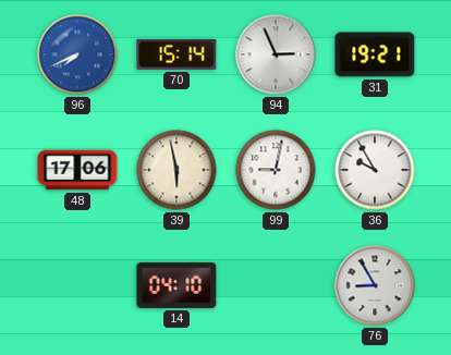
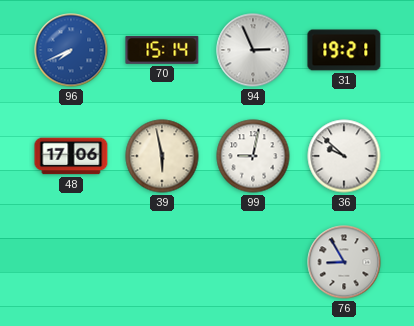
36: 9:55 -> 9:52 (344, 156)
14: 04:10 -> none (176, 285)
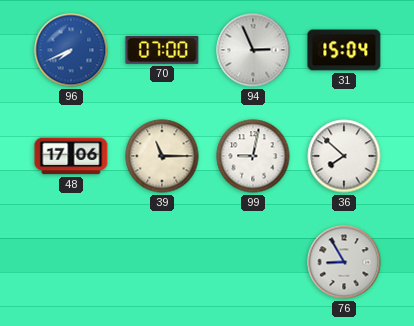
70: 15:14 -> 07:00 (162, 50)
31: 19:21 -> 15:04 (344, 50)
39: 5:58 -> 11:15 (162, 156)
36: 9:52 -> 7:52 (344, 156)
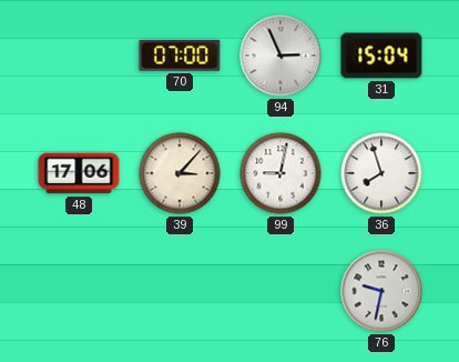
96: 7:41 -> none (71, 50)
39: 11:15 -> 3:07 (180, 173)
36: 7:52 -> 7:57 (381, 173)
76: 8:55 -> 9:32 (381, 291)
